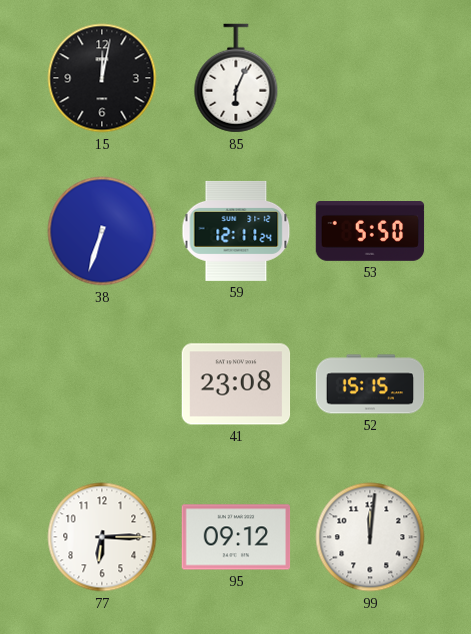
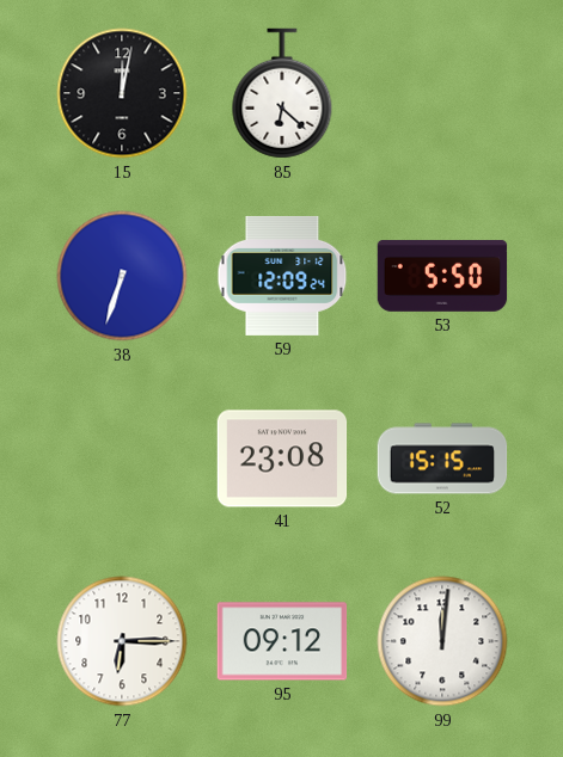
85: 6:04 -> 6:22 (282, 93)
59: 12:11 -> 12:09 (282, 276)
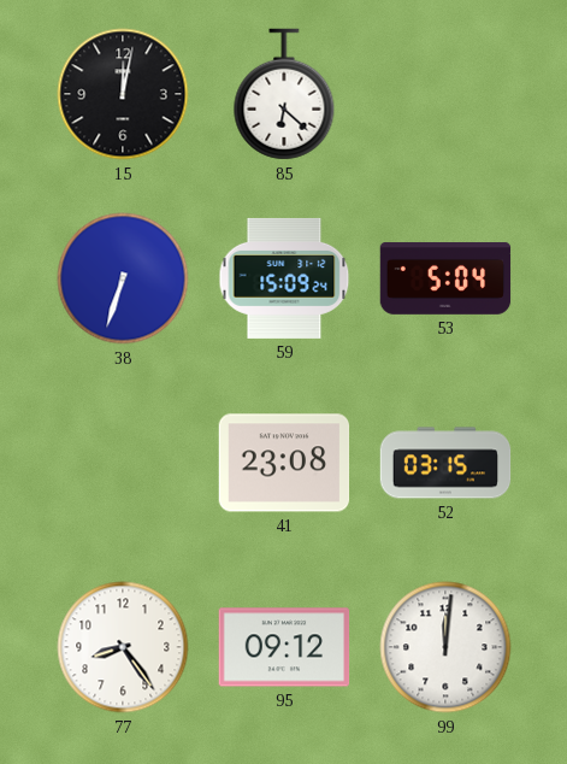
59: 12:09 -> 15:09 (284, 278)
53: 5:50 -> 5:04 (445, 280)
52: 15:15 -> 03:15 (445, 463)
77: 6:15 -> 8:24 (123, 647)
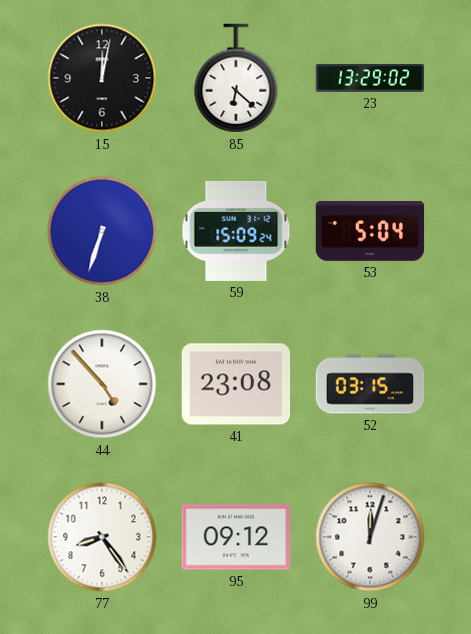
23: none -> 13:29 (370, 78)
44: none -> 4:53 (102, 384)
99: 12:01 -> 12:03 (370, 537)
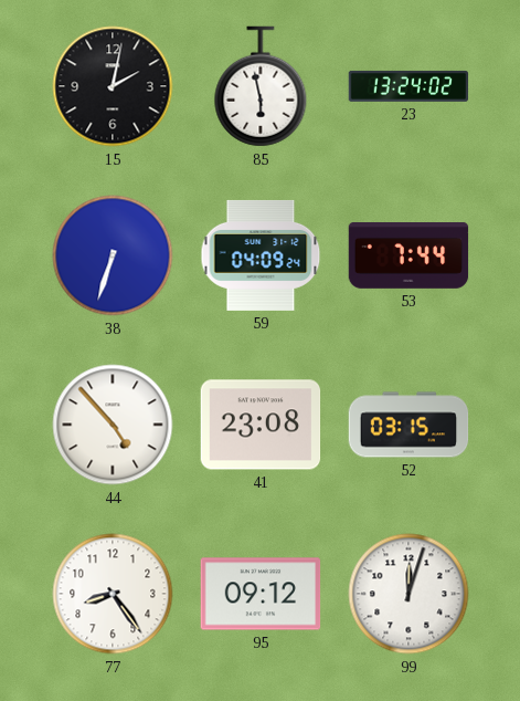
15: 12:02 -> 2:02 (113, 86)
85: 6:22 -> 5:58 (261, 86)
23: 13:29 -> 13:24 (408, 86)
59: 15:09 -> 04:09 (261, 255)
53: 5:04 -> 7:44 (408, 257)
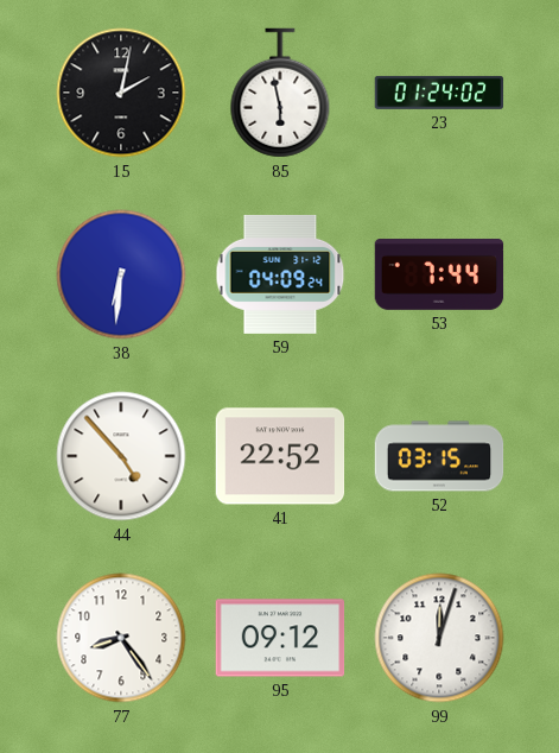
23: 13:24 -> 01:24 (439, 93)
38: 6:33 -> 6:31 (121, 274)
41: 23:08 -> 22:52 (280, 456)
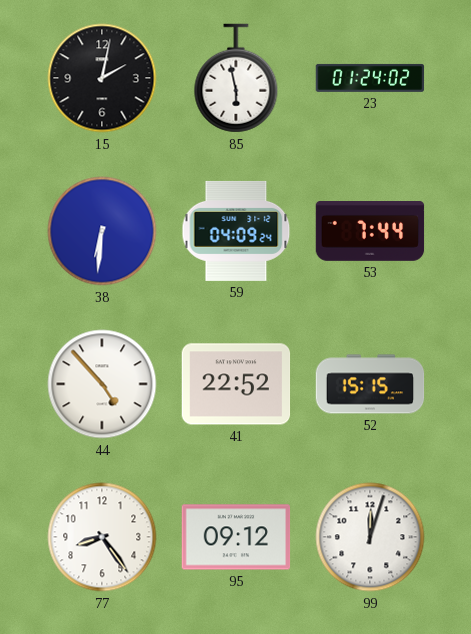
52: 03:15 -> 15:15 (370, 384)
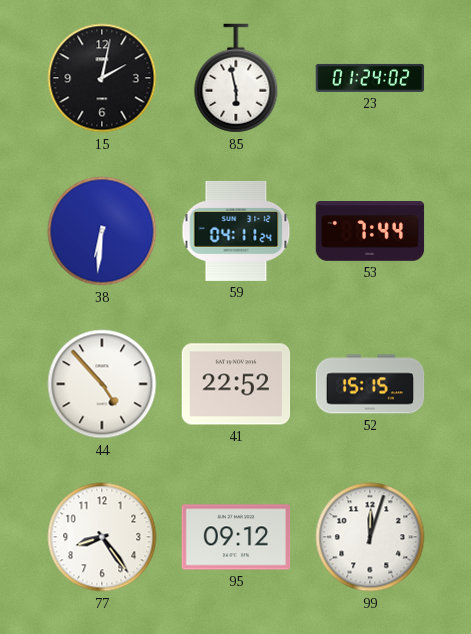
59: 04:09 -> 04:11 (236, 231)
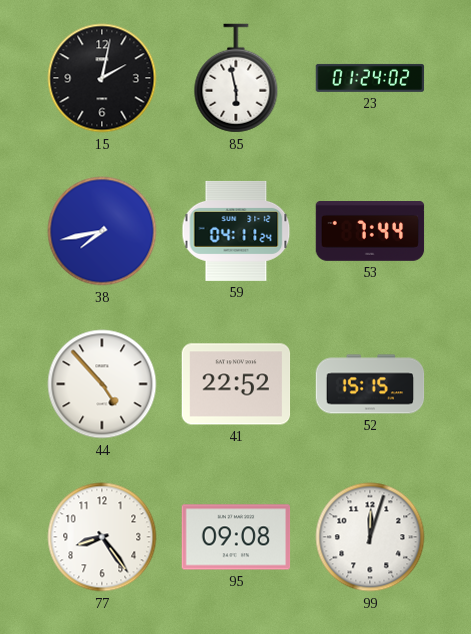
38: 6:31 -> 7:43 (102, 231)
95: 09:12 -> 09:08 (236, 537)
